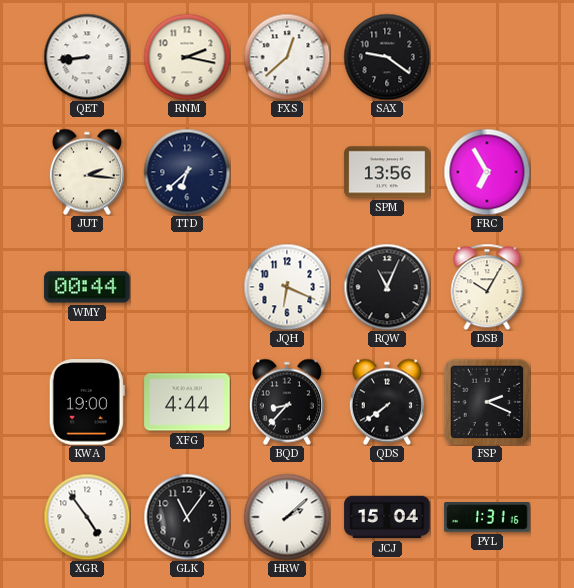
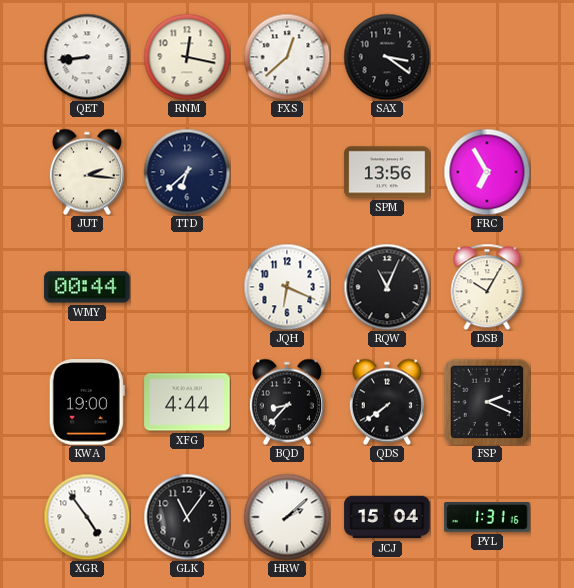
RNM: 2:17 -> 12:17 (187, 57)
SAX: 9:21 -> 3:21 (387, 57)
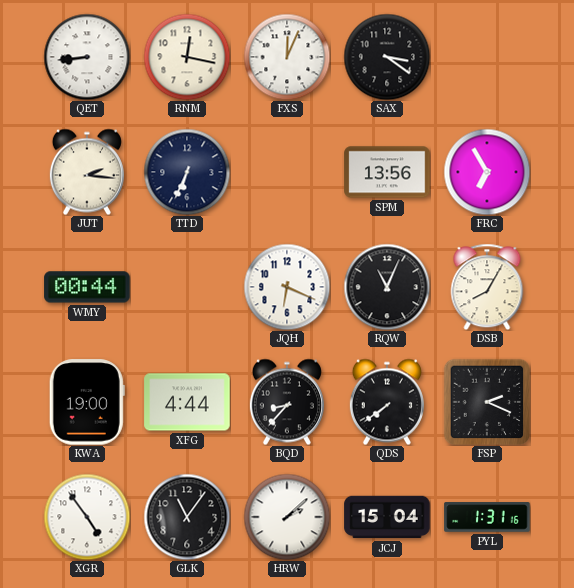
FXS: 12:38 -> 12:04 (287, 57)
TTD: 6:38 -> 6:34 (187, 172)
DSB: 10:05 -> 8:05 (487, 287)
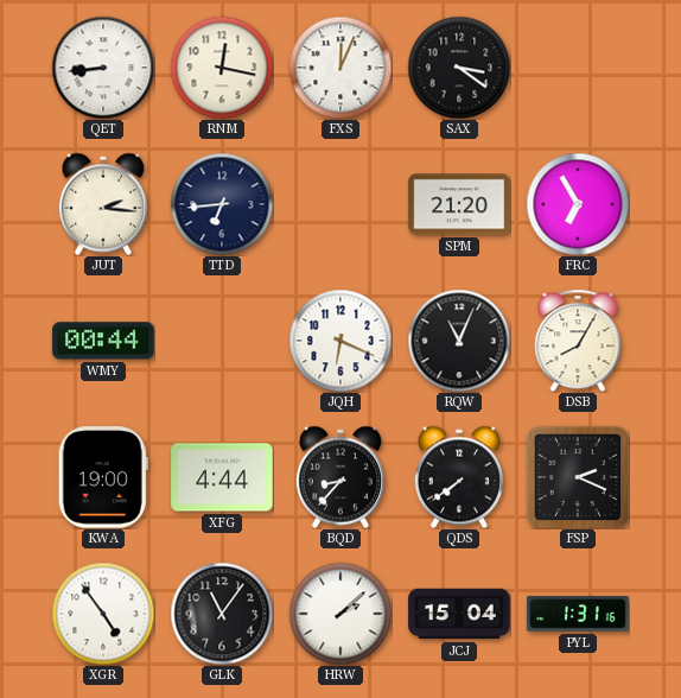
TTD: 6:34 -> 6:44 (222, 204)
SPM: 13:56 -> 21:20 (459, 204)
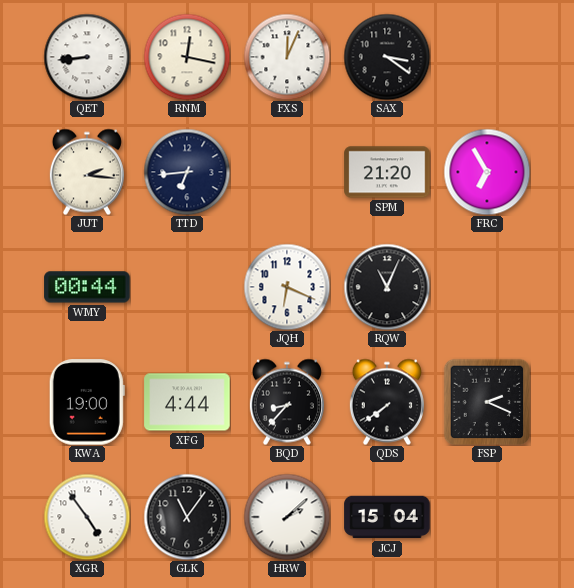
DSB: 8:05 -> none (578, 341)
PYL: 1:31 -> none (578, 614)
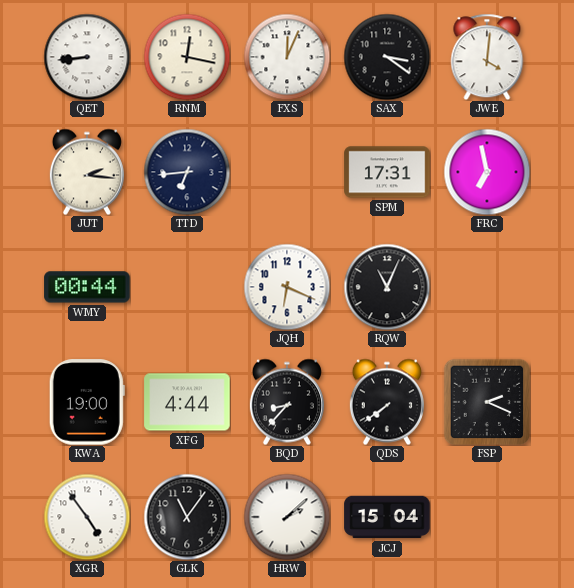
JWE: none -> 4:01 (487, 57)
SPM: 21:20 -> 17:31 (387, 172)
FRC: 6:55 -> 6:58 (487, 172)
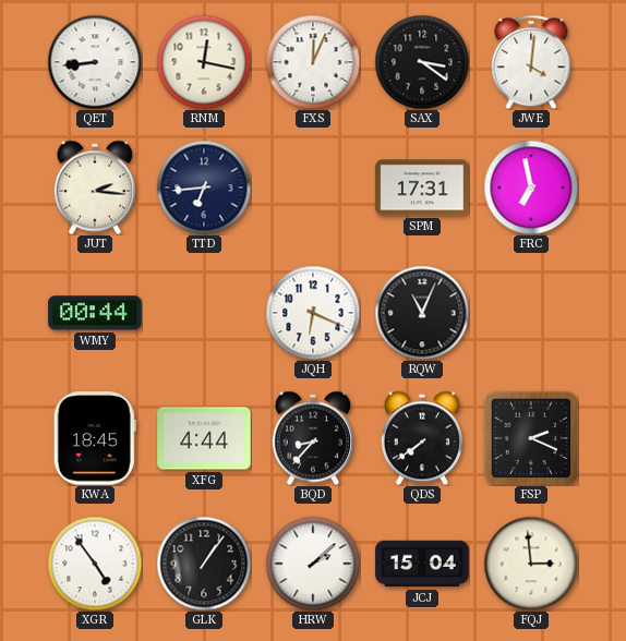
KWA: 19:00 -> 18:45 (95, 438)
GLK: 11:06 -> 1:06 (204, 564)
FQJ: none -> 2:59 (531, 564)
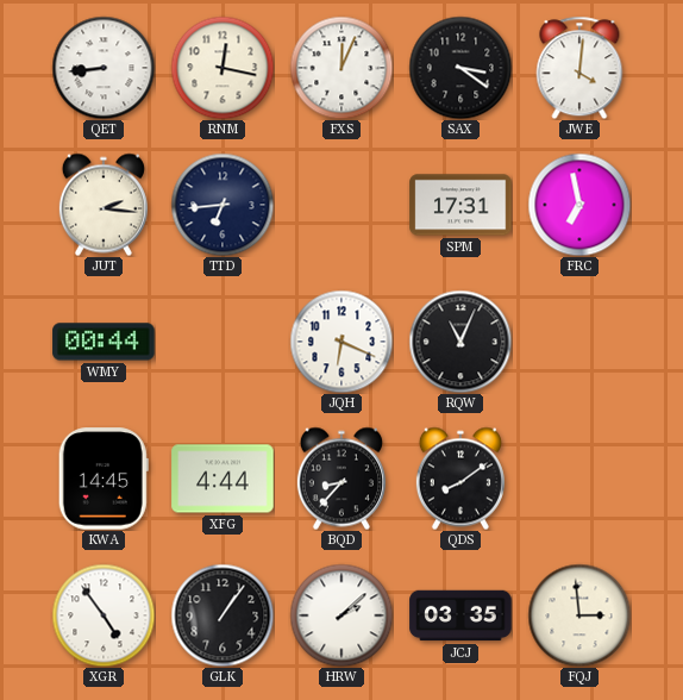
KWA: 18:45 -> 14:45 (104, 479)
QDS: 7:39 -> 8:09 (460, 479)
FSP: 2:19 -> none (531, 438)
JCJ: 15:04 -> 03:35 (460, 615)
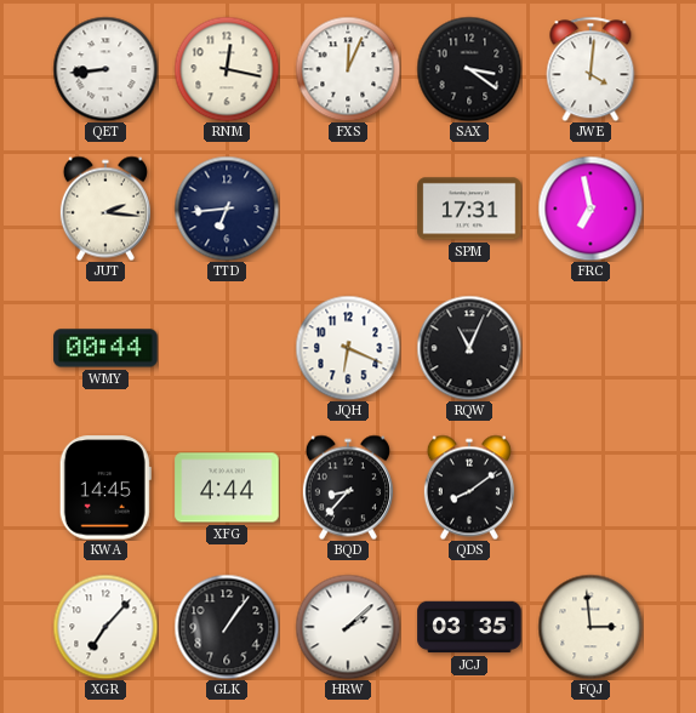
XGR: 4:54 -> 7:07 (105, 627)
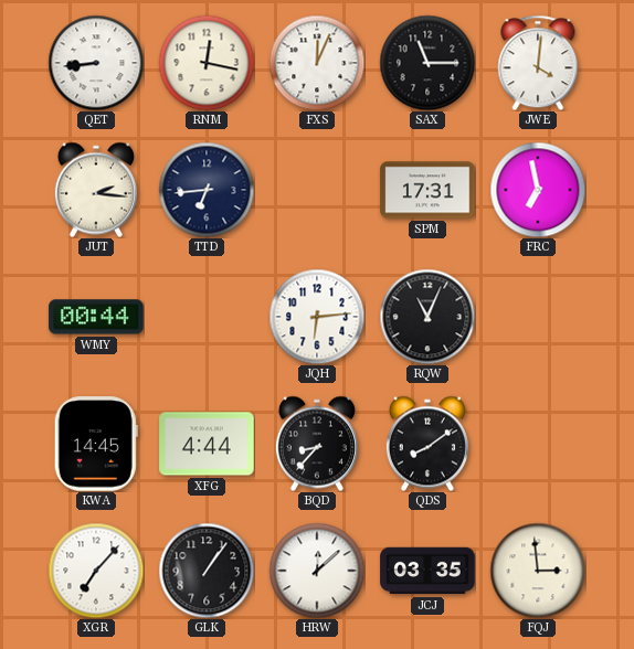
SAX: 3:21 -> 11:15 (427, 63)
JQH: 6:19 -> 6:14 (317, 317)
HRW: 2:08 -> 12:08 (317, 571)
